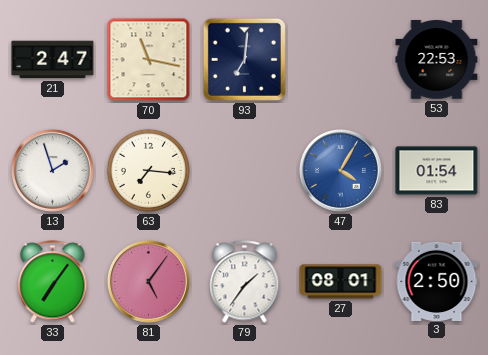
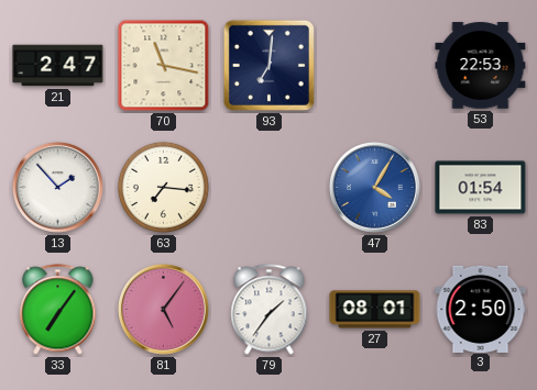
13: 1:57 -> 1:53 (57, 187)
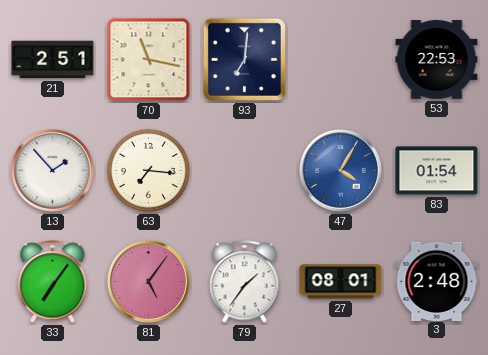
21: 2:47 -> 2:51 (53, 60)
3: 2:50 -> 2:48 (437, 281)
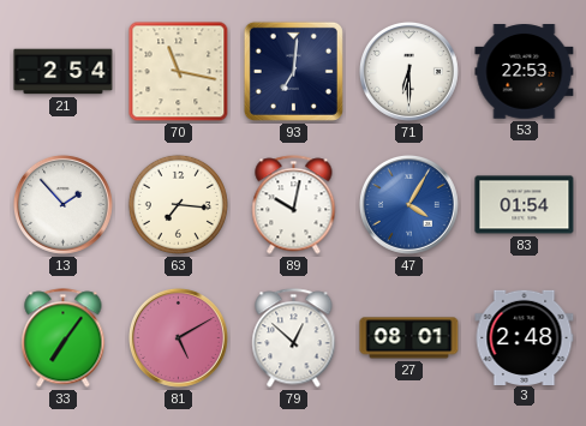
21: 2:51 -> 2:54 (64, 72)
71: none -> 6:30 (408, 71)
89: none -> 10:02 (294, 205)
81: 5:06 -> 5:10 (178, 337)
79: 1:36 -> 12:52 (294, 338)
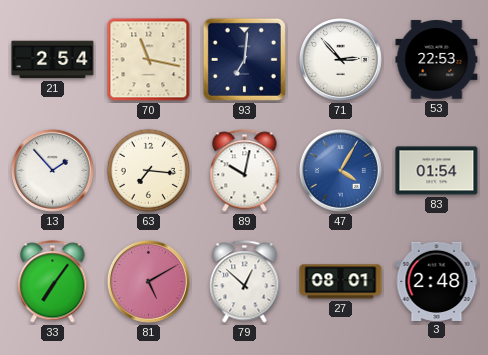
71: 6:30 -> 2:53 (340, 59)
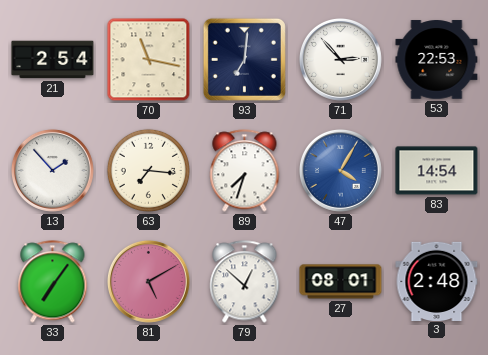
89: 10:02 -> 7:33 (245, 171)
83: 01:54 -> 14:54 (437, 171)
